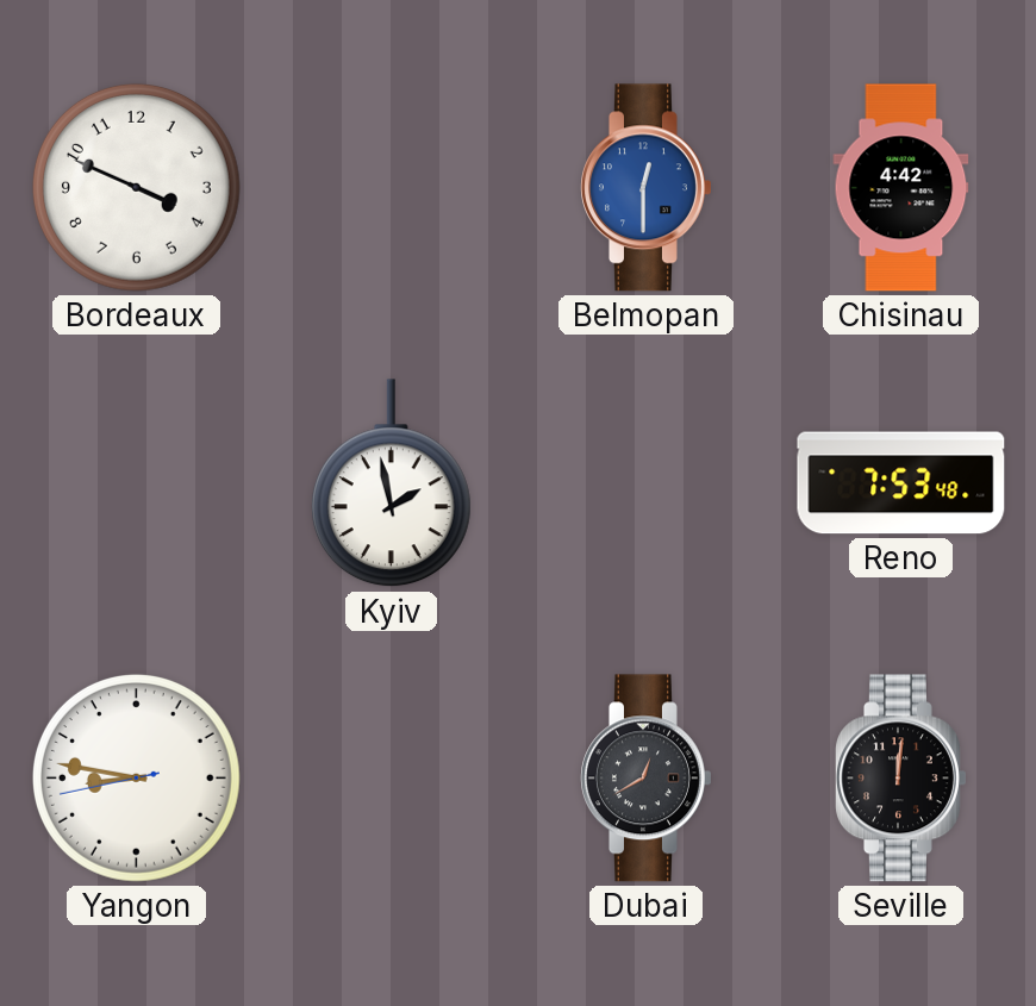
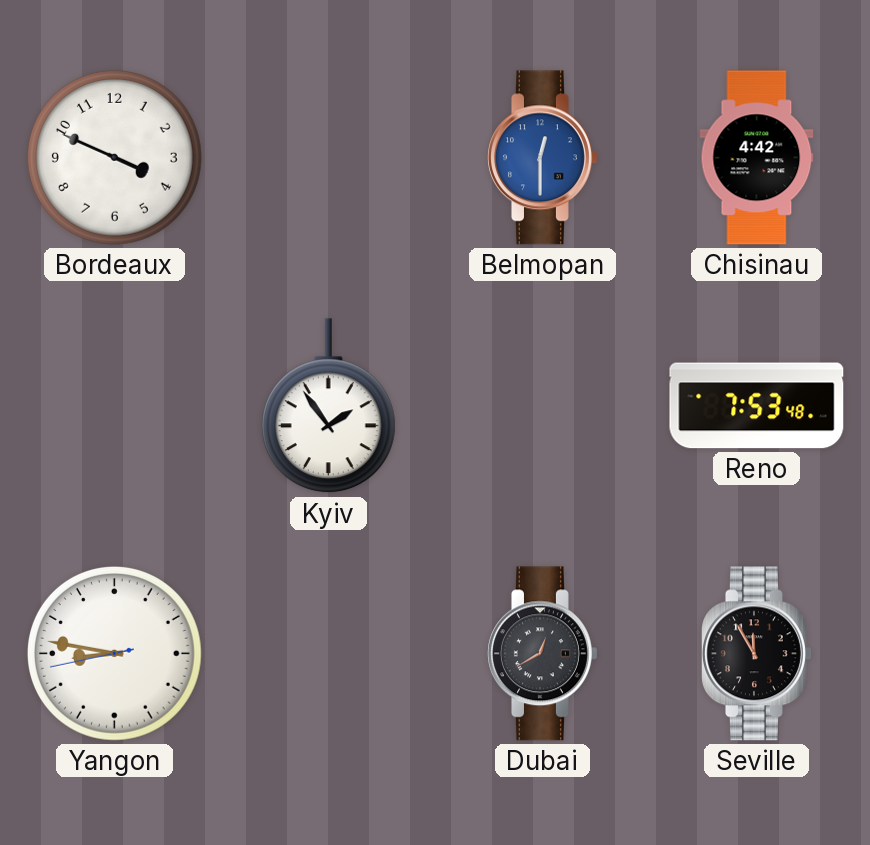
Kyiv: 1:58 -> 1:54 (328, 406)
Seville: 12:01 -> 11:55 (757, 654)
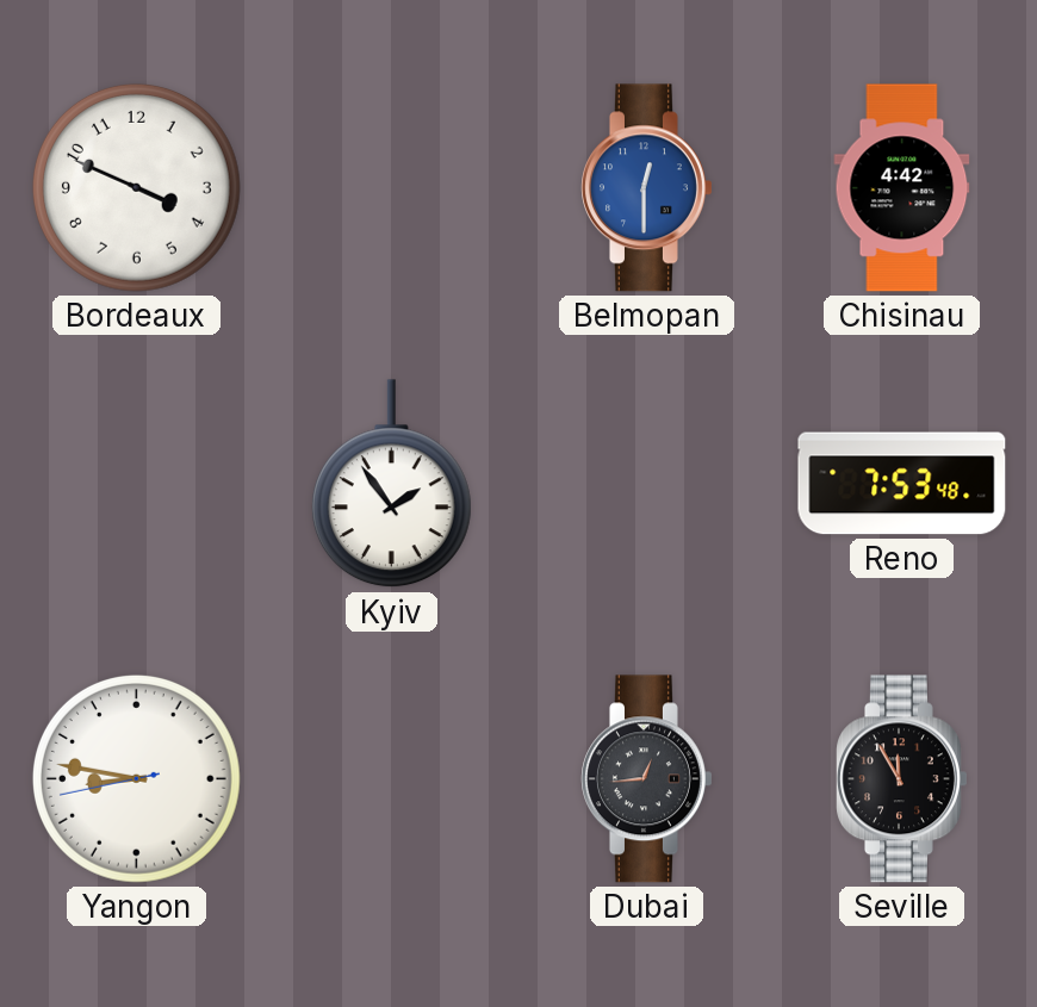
Dubai: 12:40 -> 12:44 (647, 779)
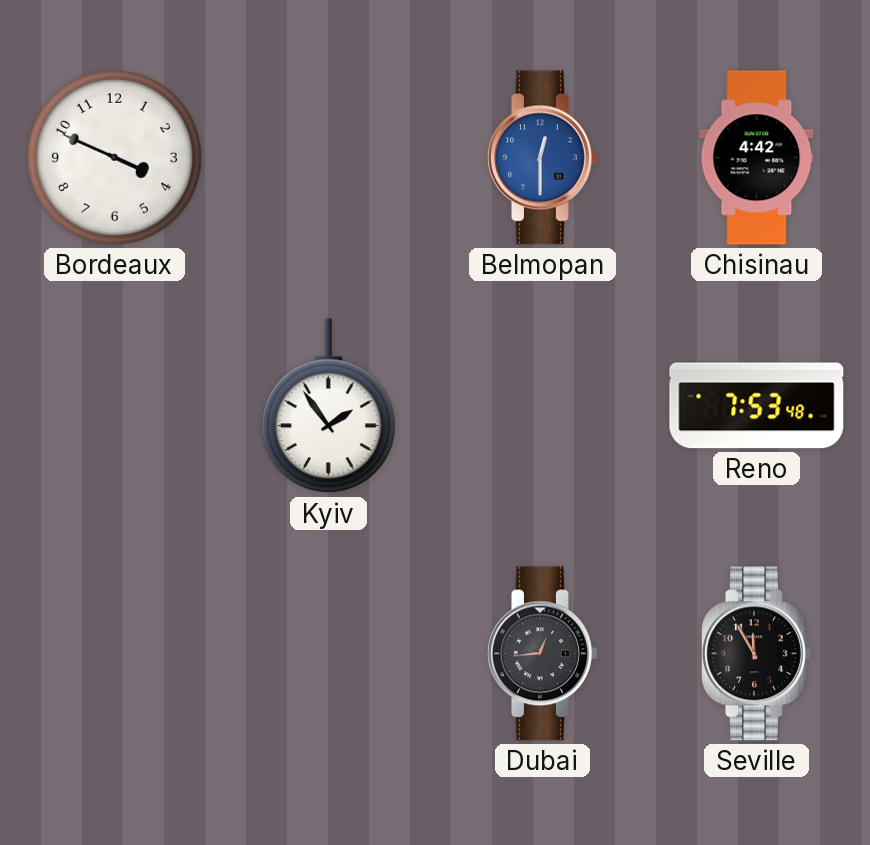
Yangon: 8:46 -> none (136, 778)
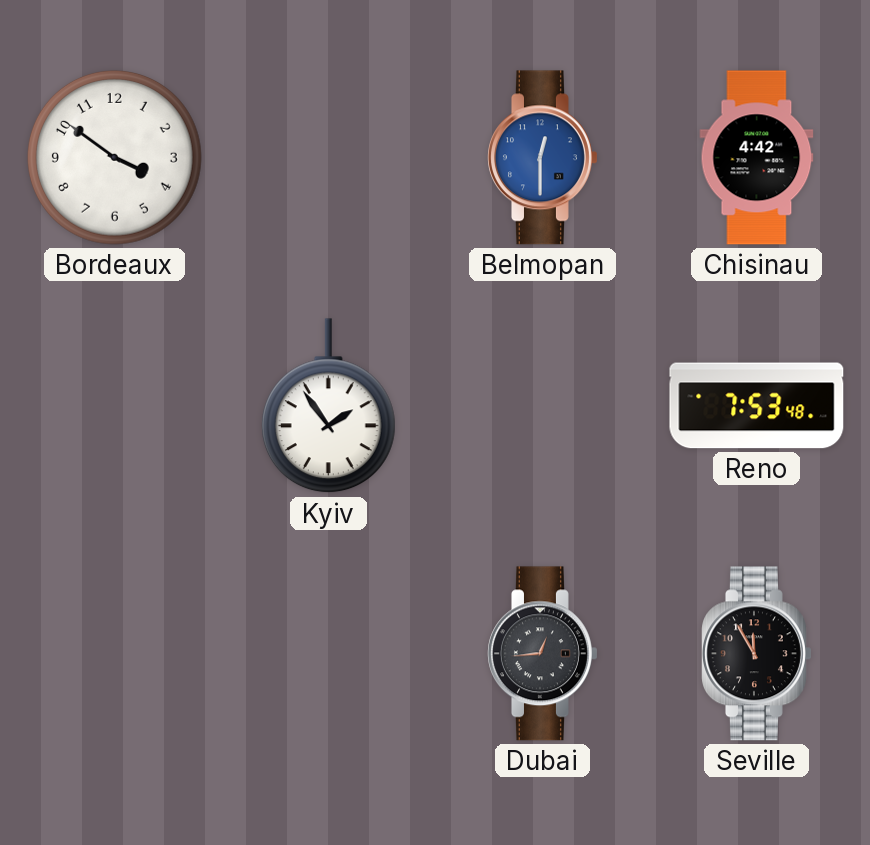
Bordeaux: 3:49 -> 3:51 (114, 157)
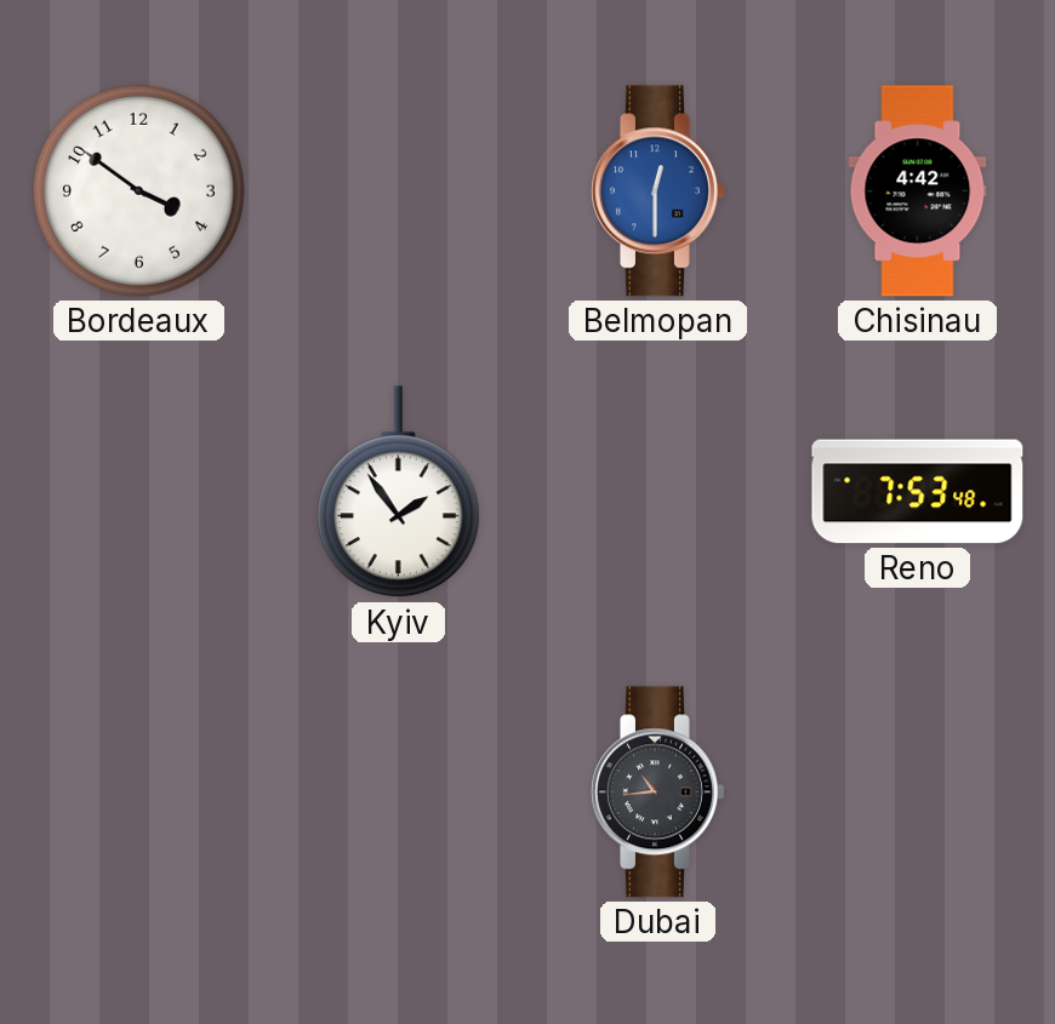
Dubai: 12:44 -> 10:44 (658, 793)
Seville: 11:55 -> none (757, 654)
